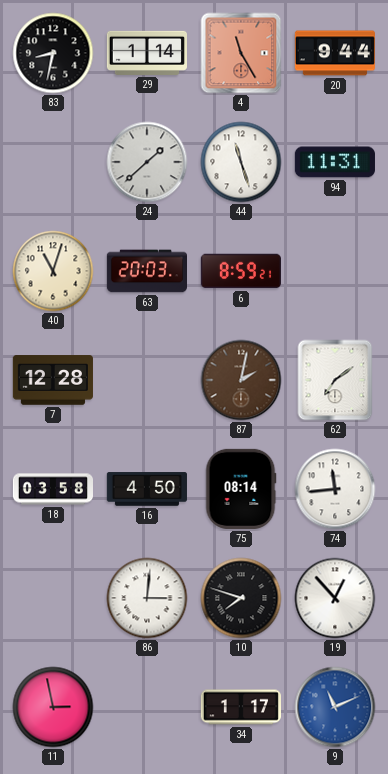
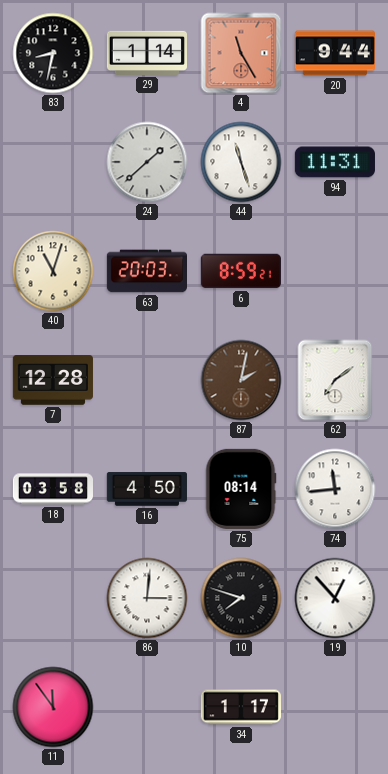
11: 2:58 -> 11:54 (53, 707)
9: 11:11 -> none (335, 707)
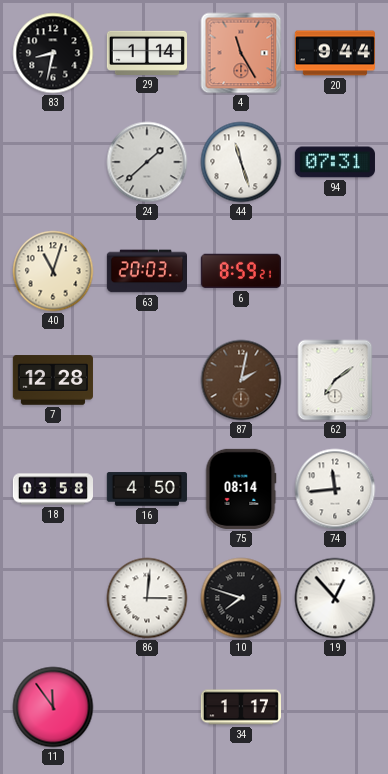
94: 11:31 -> 07:31 (335, 162)
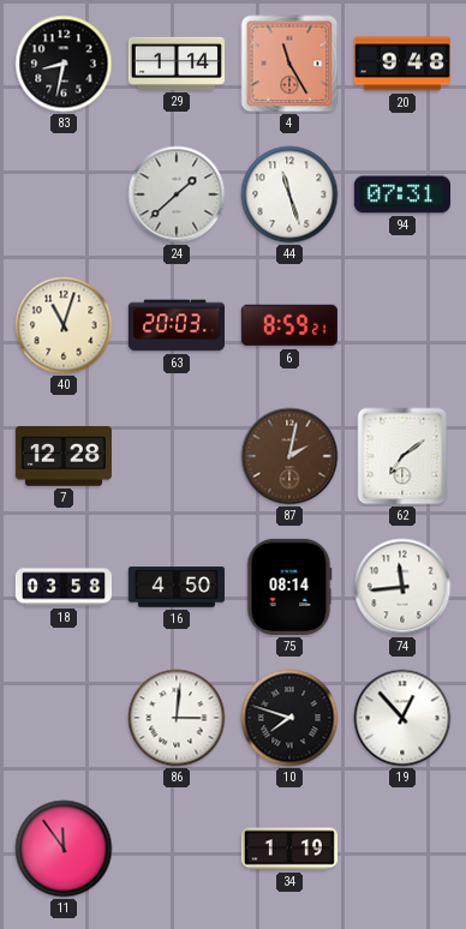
20: 9:44 -> 9:48 (401, 64)
34: 1:17 -> 1:19 (289, 849)
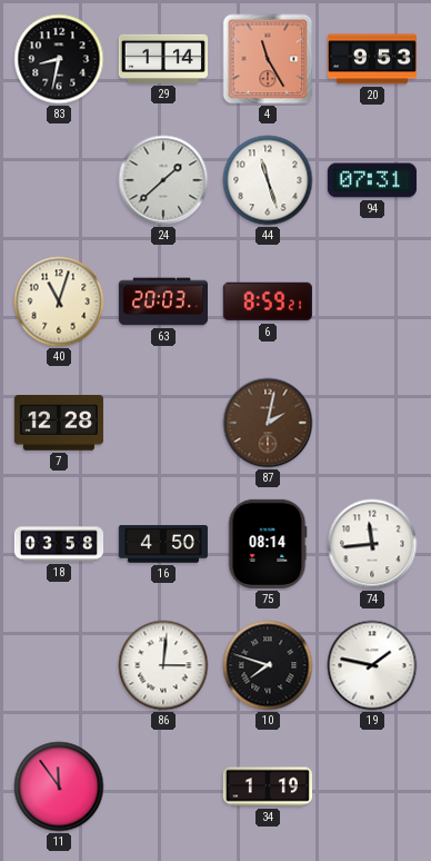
20: 9:48 -> 9:53 (371, 59)
62: 7:09 -> none (402, 456)
19: 12:53 -> 1:47 (372, 665)
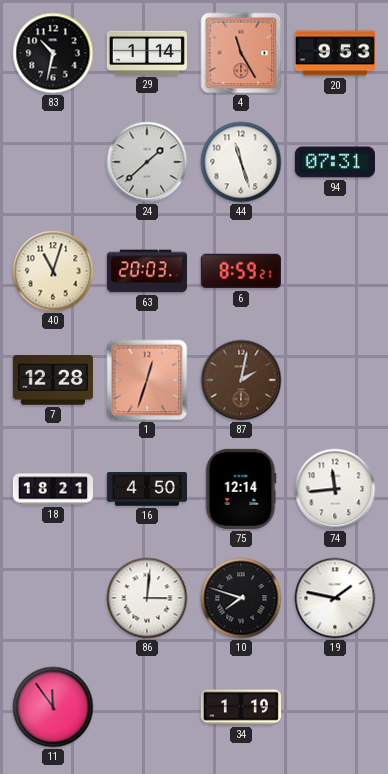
83: 8:32 -> 10:32 (53, 53)
1: none -> 12:33 (147, 380)
18: 03:58 -> 18:21 (52, 489)
75: 08:14 -> 12:14 (241, 489)
